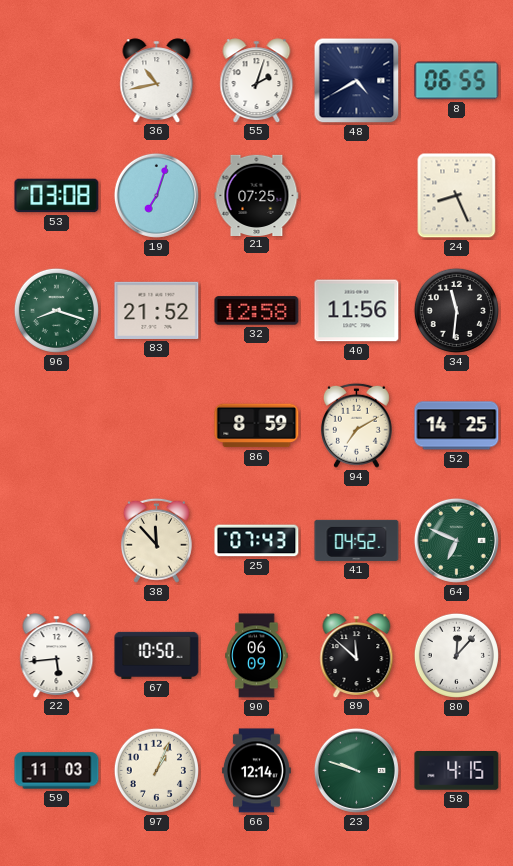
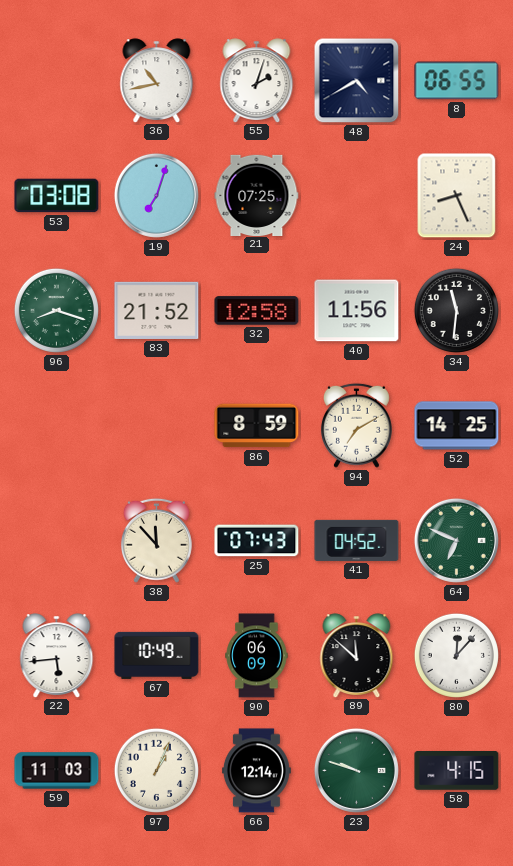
67: 10:50 -> 10:49 (157, 655)
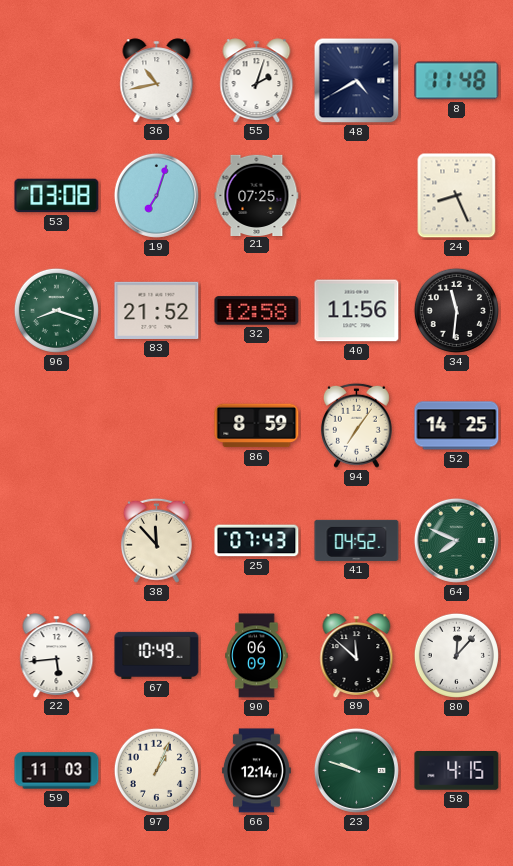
8: 06:55 -> 11:48 (457, 81)
94: 7:10 -> 7:06 (356, 425)
64: 6:49 -> 7:49 (456, 540)
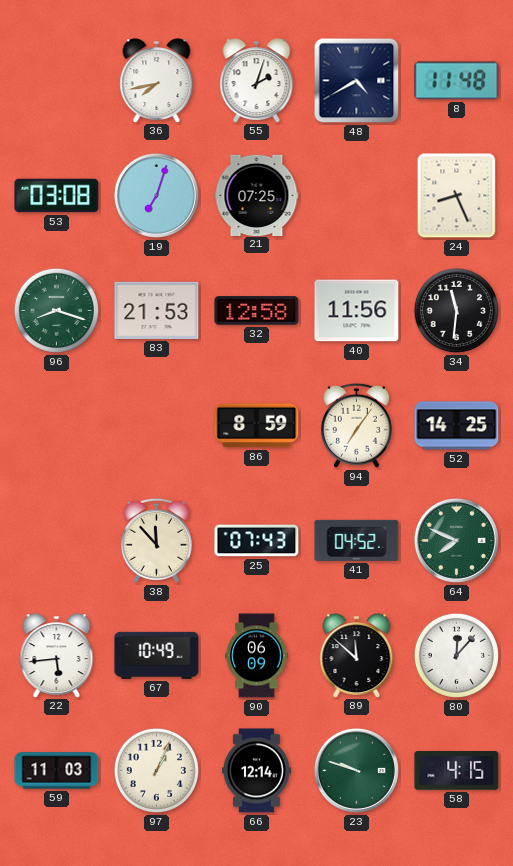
36: 10:43 -> 7:43 (157, 80)
83: 21:52 -> 21:53 (157, 310)
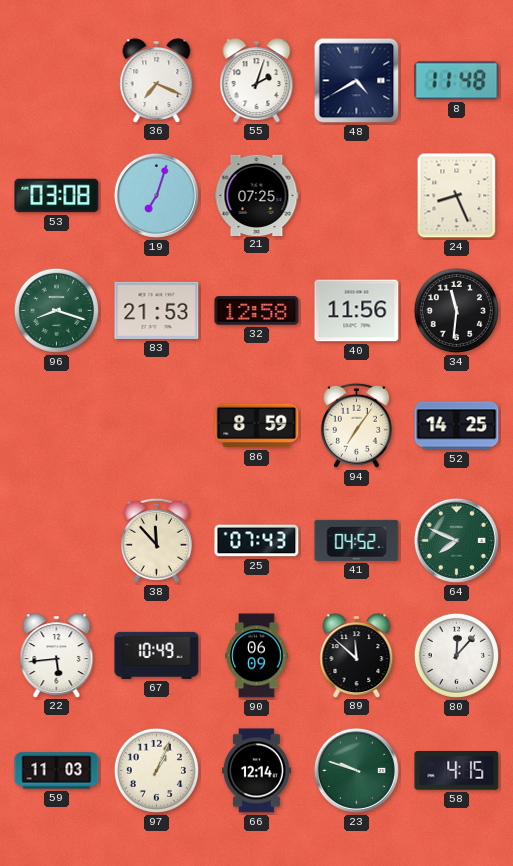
36: 7:43 -> 7:19 (157, 80)
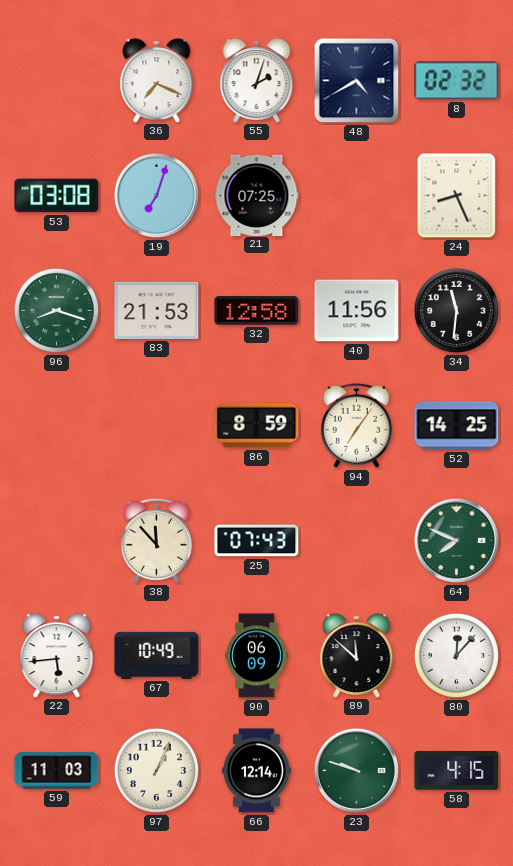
8: 11:48 -> 02:32 (457, 81)
41: 04:52 -> none (357, 540)
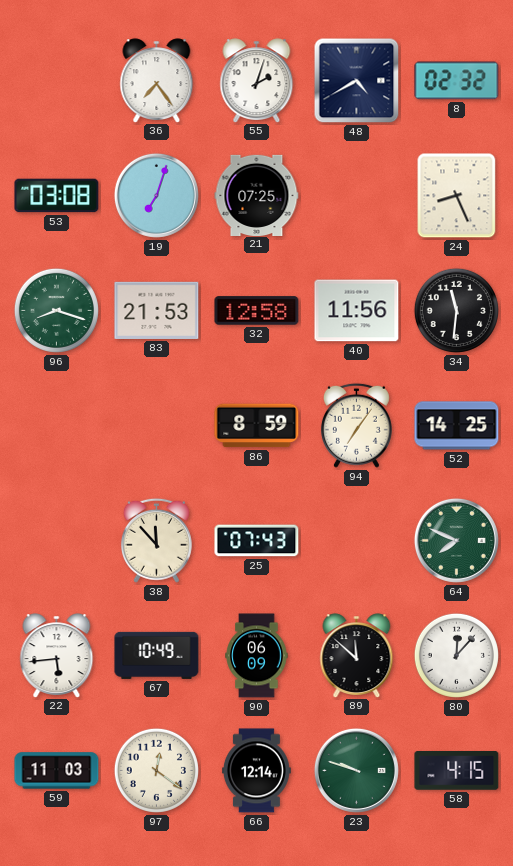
36: 7:19 -> 7:24 (157, 80)
97: 1:04 -> 12:21 (156, 770)
